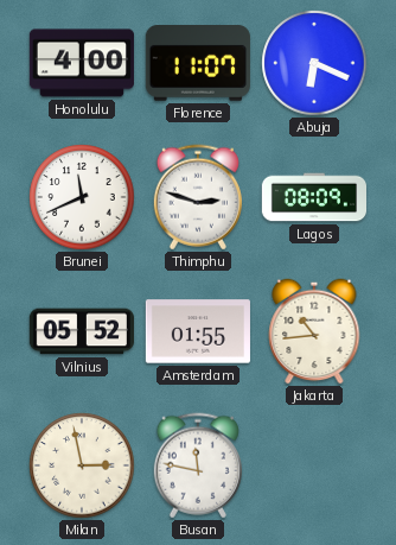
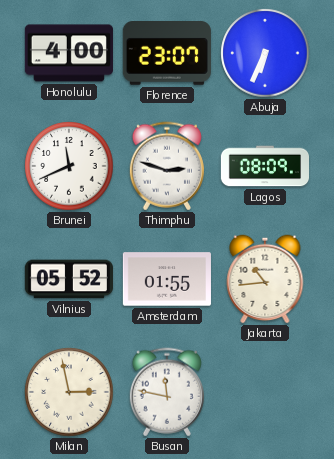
Florence: 11:07 -> 23:07 (167, 53)
Abuja: 6:19 -> 6:34 (265, 53)
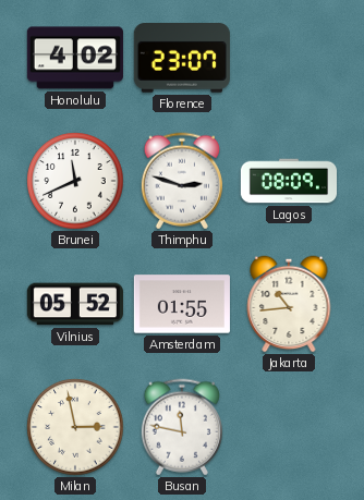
Honolulu: 4:00 -> 4:02 (75, 58)
Abuja: 6:34 -> none (265, 53)
